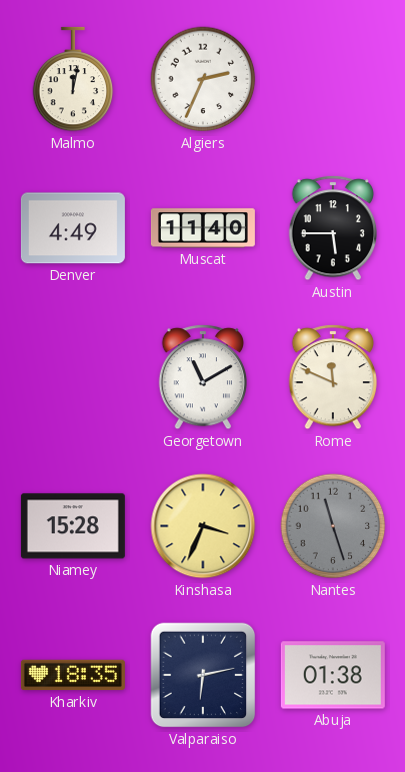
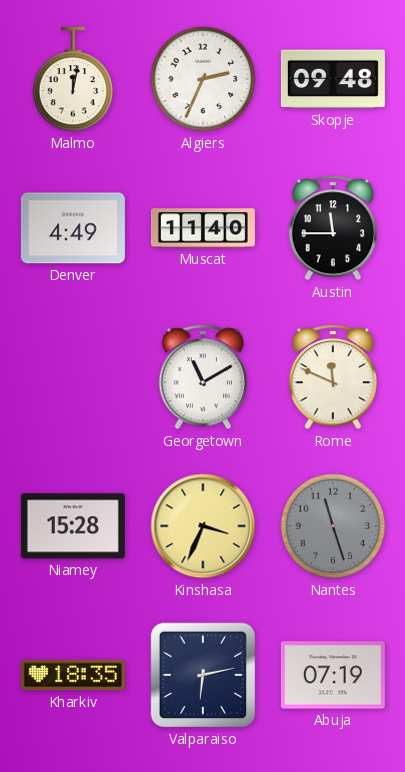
Skopje: none -> 09:48 (333, 79)
Austin: 5:45 -> 11:45 (332, 228)
Abuja: 01:38 -> 07:19 (333, 675)
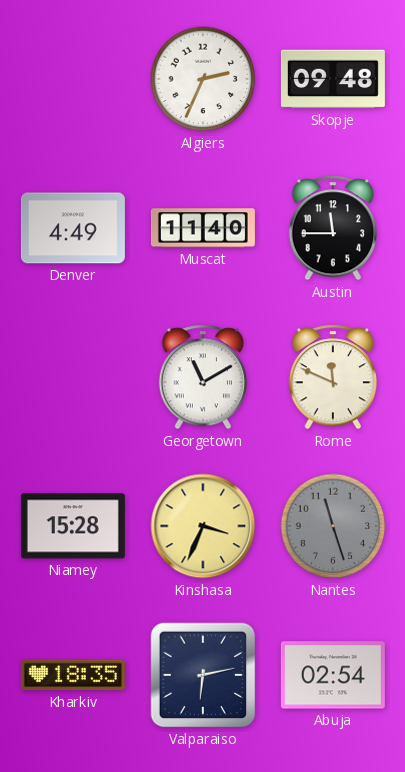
Malmo: 12:02 -> none (73, 79)
Abuja: 07:19 -> 02:54 (333, 675)
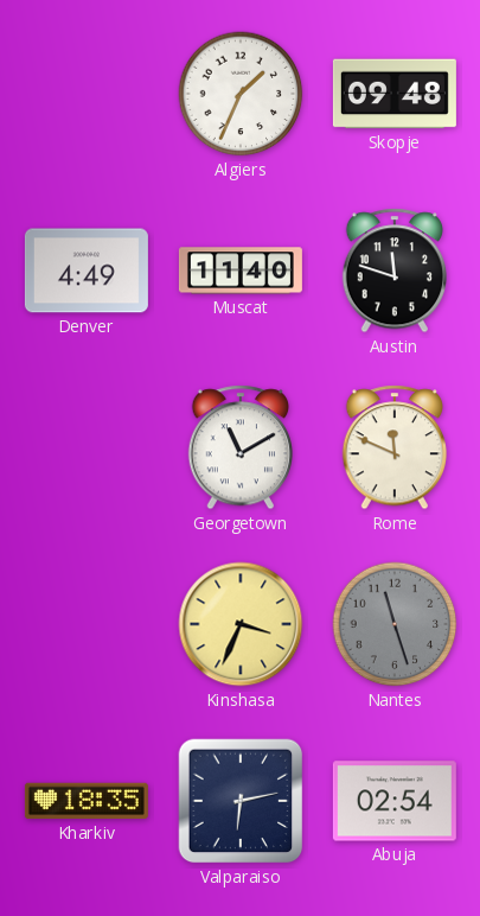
Algiers: 2:34 -> 1:34 (241, 94)
Austin: 11:45 -> 11:48 (393, 271)
Niamey: 15:28 -> none (73, 526)
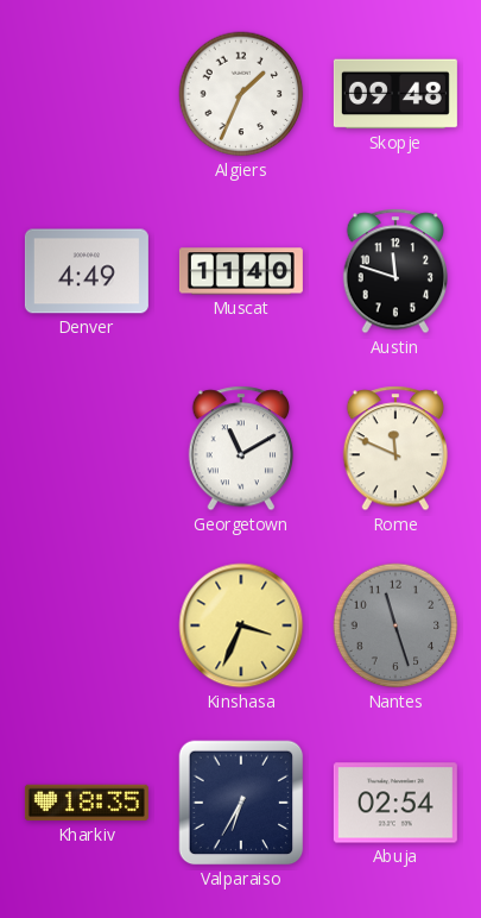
Valparaiso: 6:13 -> 6:35 (241, 803)
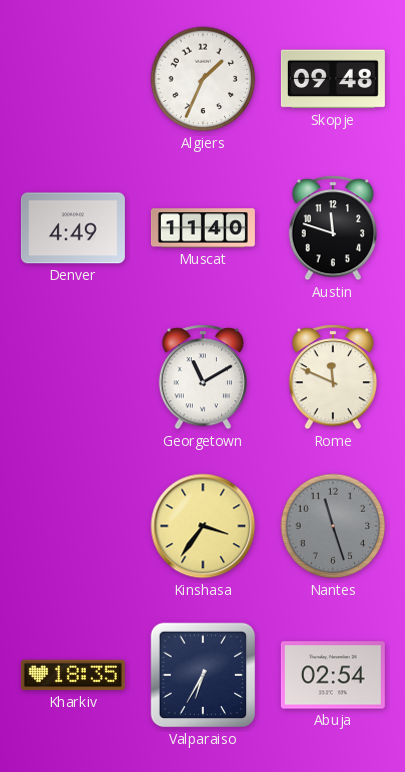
Kinshasa: 3:34 -> 3:36 (203, 526)
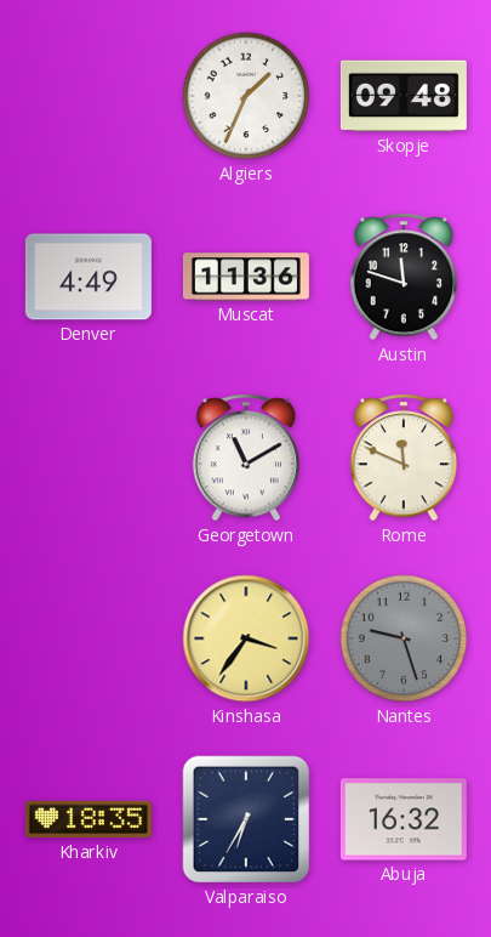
Muscat: 11:40 -> 11:36 (246, 277)
Nantes: 11:27 -> 9:27 (404, 638)
Abuja: 02:54 -> 16:32 (404, 819)
